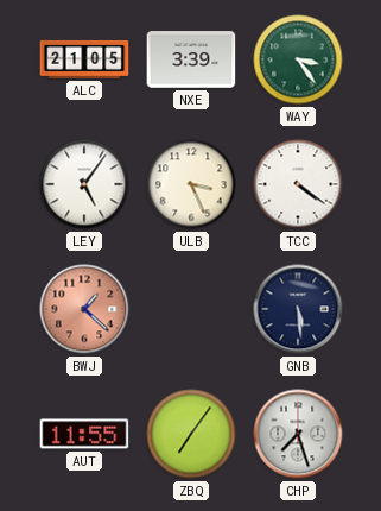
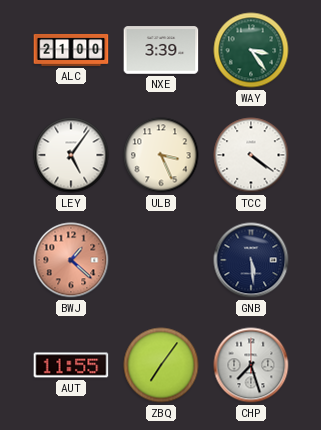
ALC: 21:05 -> 21:00 (71, 50)
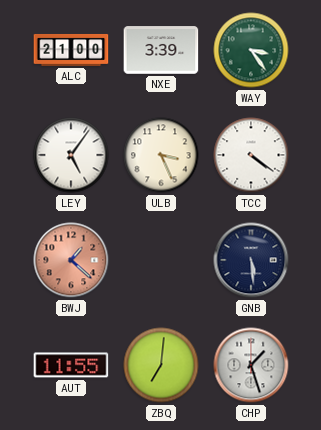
ZBQ: 7:06 -> 7:01 (161, 365)
CHP: 7:27 -> 1:27 (251, 365)
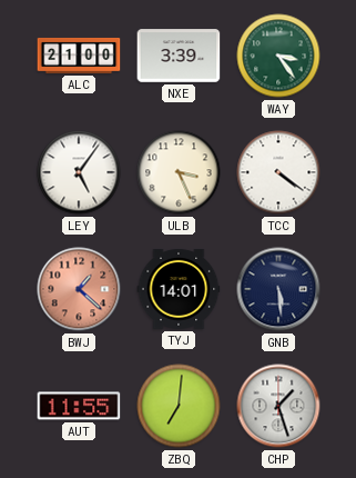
TYJ: none -> 14:01 (179, 289)
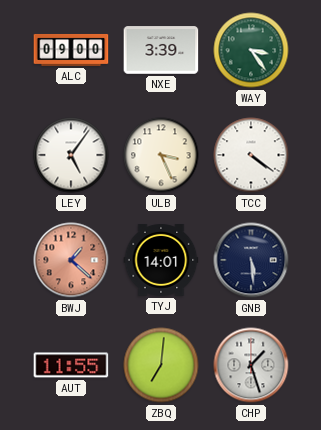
ALC: 21:00 -> 09:00 (71, 50)
